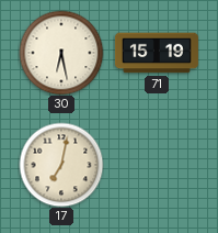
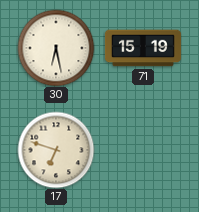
17: 7:02 -> 6:48 (56, 150)
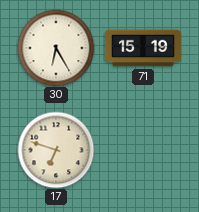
30: 6:28 -> 6:25 (56, 48)
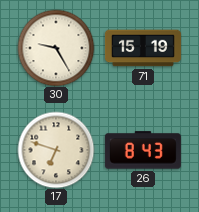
30: 6:25 -> 9:25 (56, 48)
26: none -> 8:43 (143, 150)
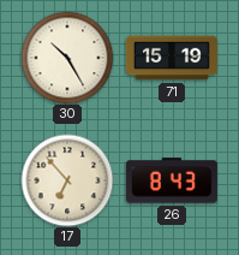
30: 9:25 -> 10:25 (67, 58)
17: 6:48 -> 6:53 (67, 180)
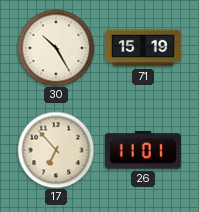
26: 8:43 -> 11:01 (143, 150)
